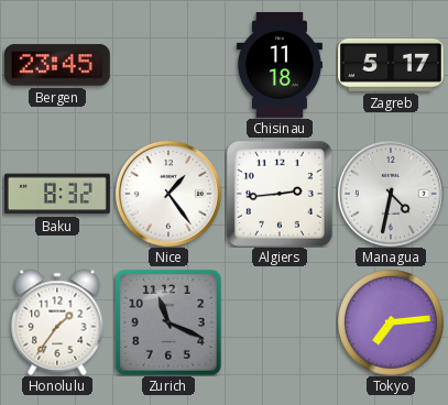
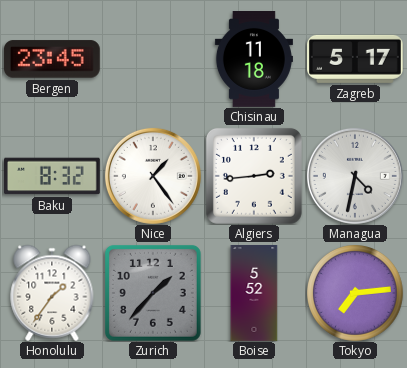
Zurich: 11:19 -> 1:37 (153, 293)
Boise: none -> 5:52 (254, 294)
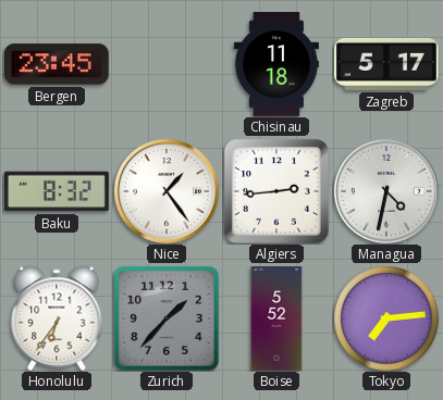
Honolulu: 1:36 -> 6:36 (57, 318)
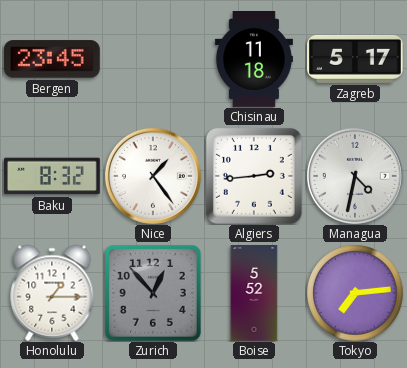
Honolulu: 6:36 -> 1:15 (52, 293)
Zurich: 1:37 -> 12:53 (153, 293)
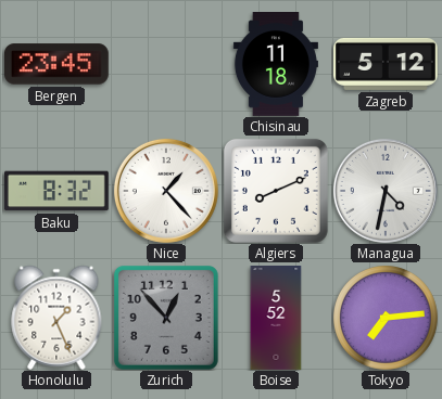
Zagreb: 5:17 -> 5:12 (387, 64)
Nice: 1:24 -> 1:23 (166, 191)
Algiers: 2:44 -> 8:11 (276, 191)
Honolulu: 1:15 -> 1:26 (56, 318)
